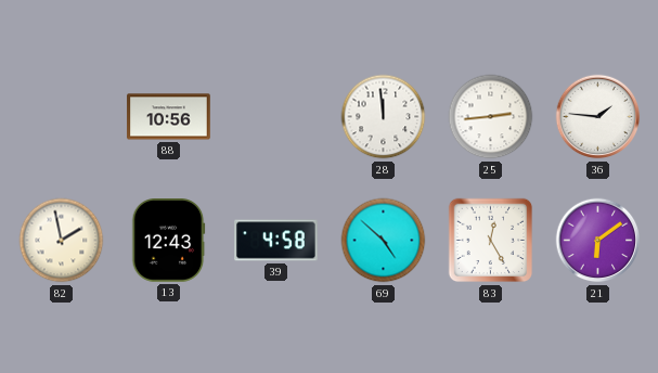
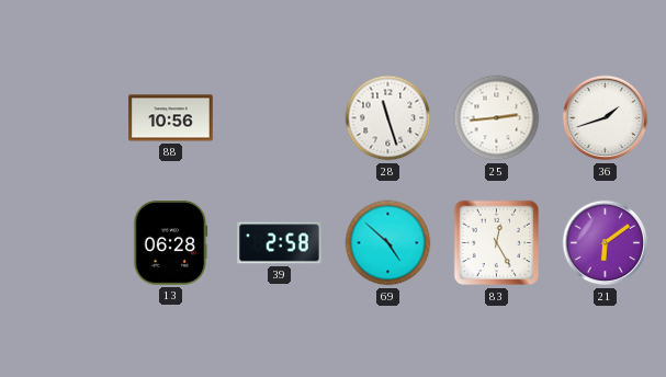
28: 11:59 -> 11:27 (388, 118)
36: 1:46 -> 1:42 (606, 118)
82: 1:58 -> none (62, 241)
13: 12:43 -> 06:28 (170, 243)
39: 4:58 -> 2:58 (280, 243)
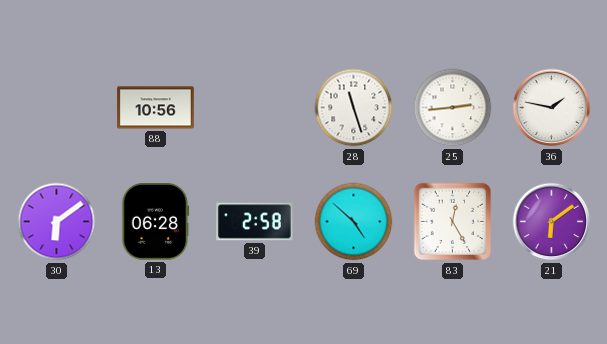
36: 1:42 -> 1:47 (552, 108)
30: none -> 6:09 (57, 222)
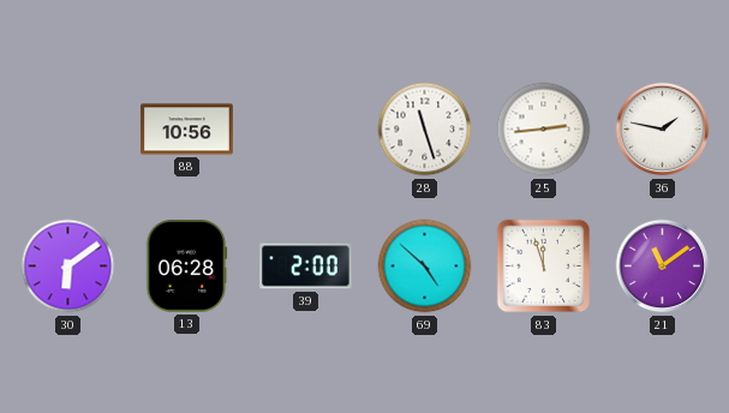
39: 2:58 -> 2:00 (306, 267)
83: 12:25 -> 11:57 (544, 267)
21: 6:09 -> 11:09 (663, 267)
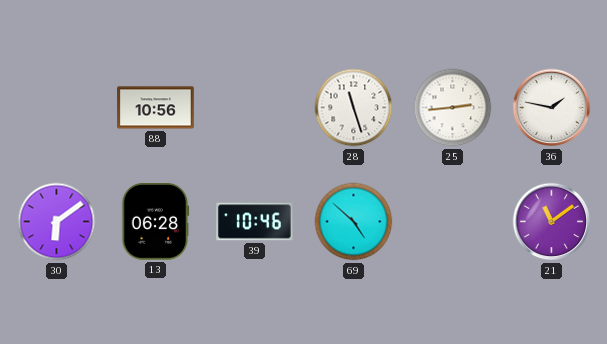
39: 2:00 -> 10:46 (255, 222)
83: 11:57 -> none (544, 267)
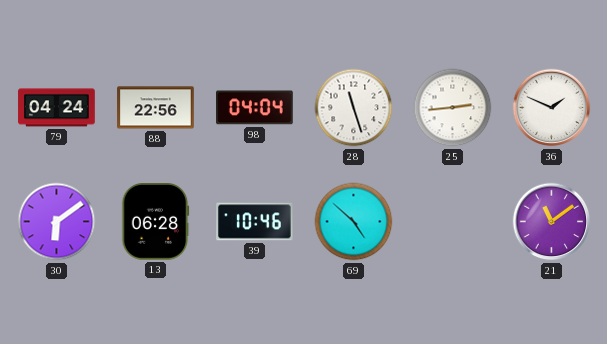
79: none -> 04:24 (57, 108)
88: 10:56 -> 22:56 (156, 108)
98: none -> 04:04 (255, 108)
36: 1:47 -> 1:49 (552, 108)
